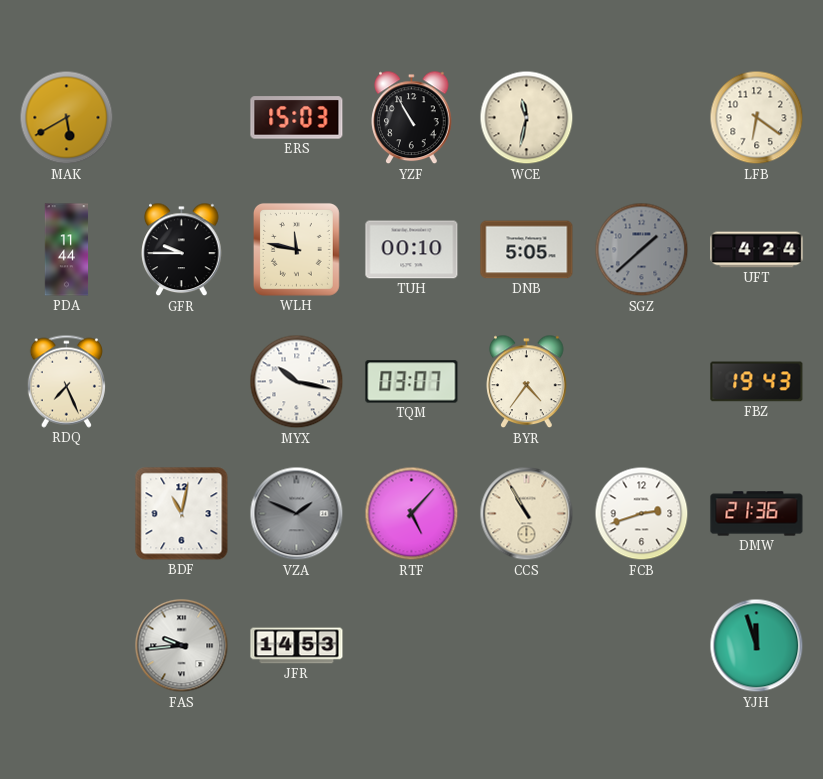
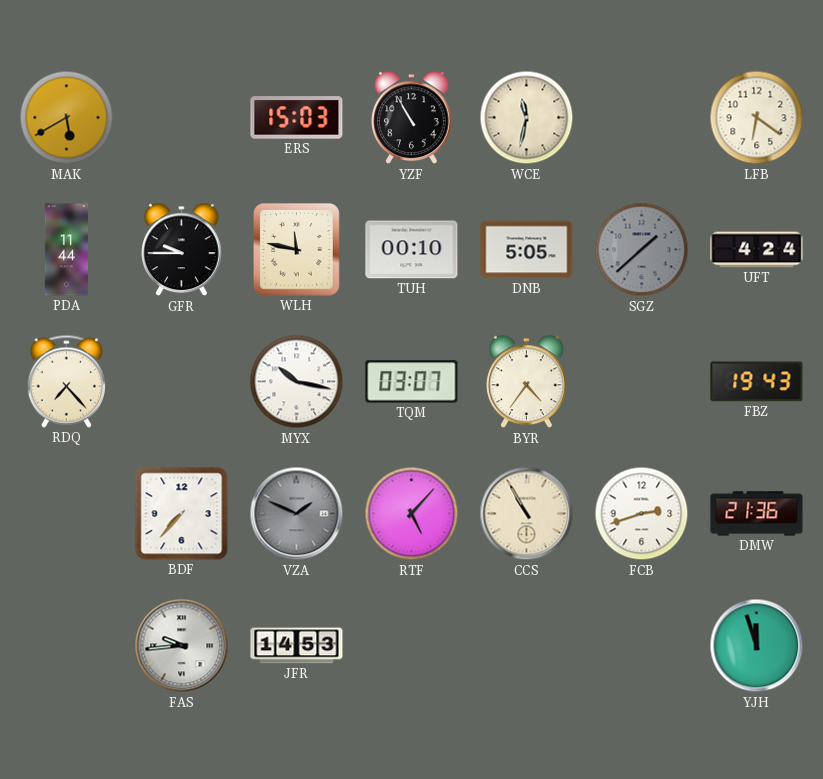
RDQ: 7:26 -> 7:23 (66, 381)
BDF: 11:02 -> 7:37 (182, 514)
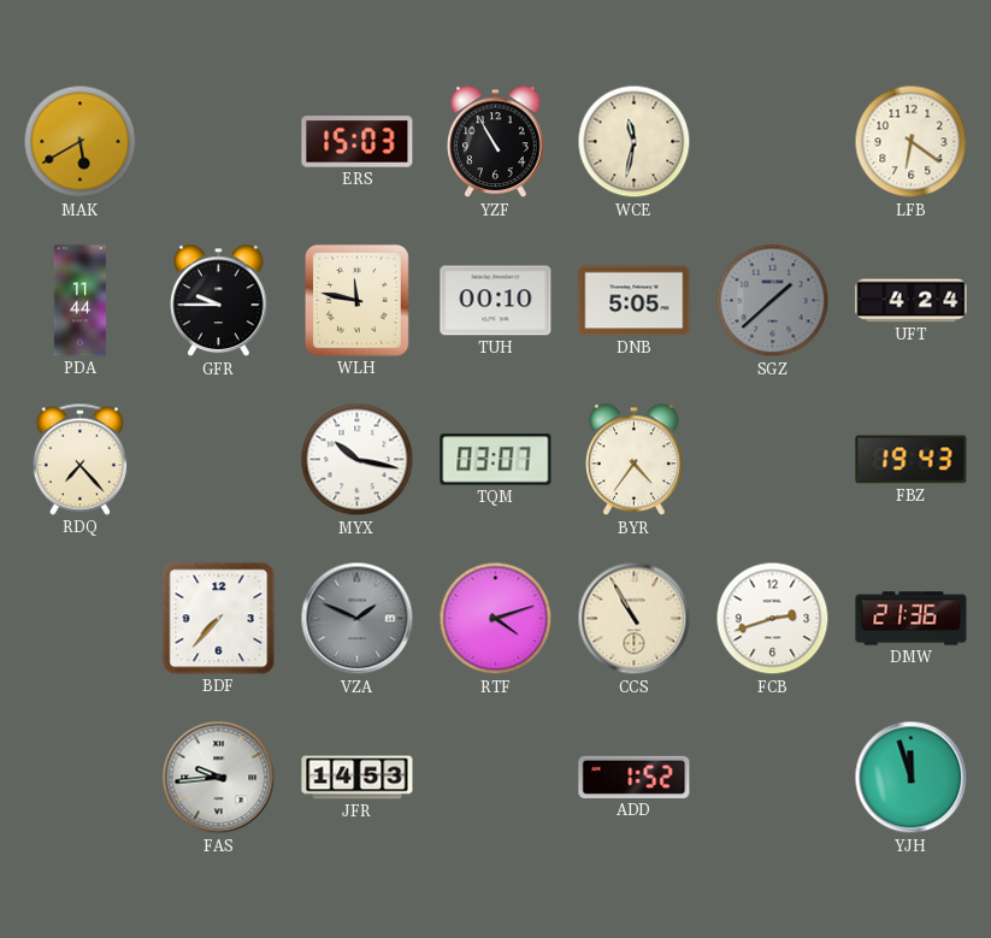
RTF: 5:07 -> 4:12 (496, 619)
ADD: none -> 1:52 (635, 777)
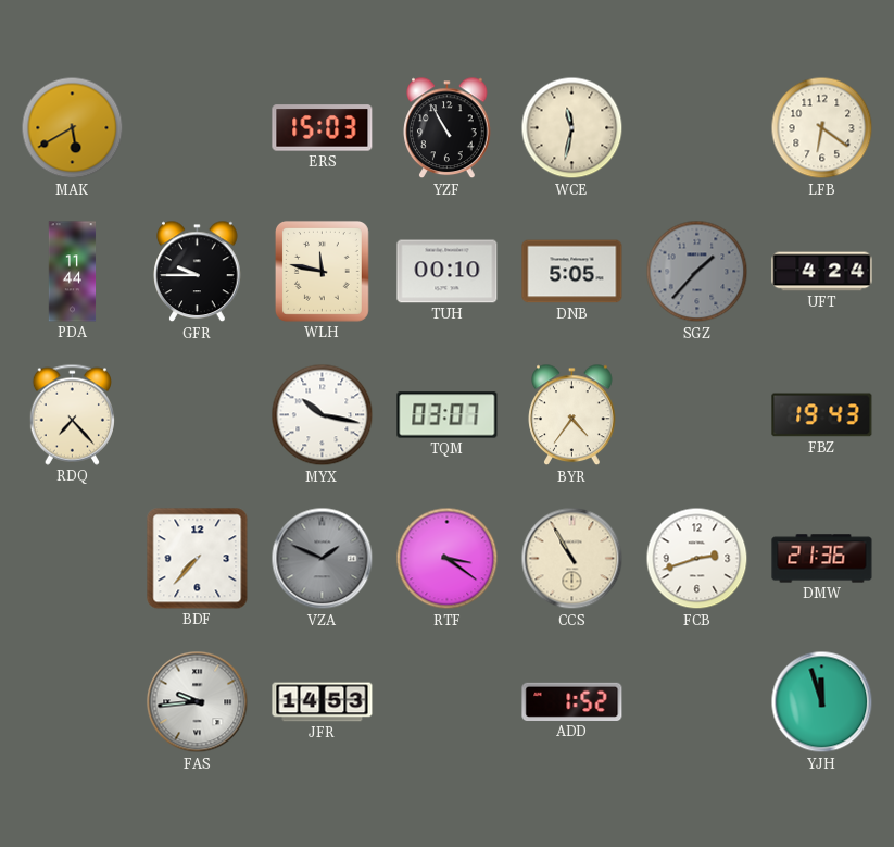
SGZ: 1:38 -> 1:37 (697, 272)
RTF: 4:12 -> 3:21 (448, 559)
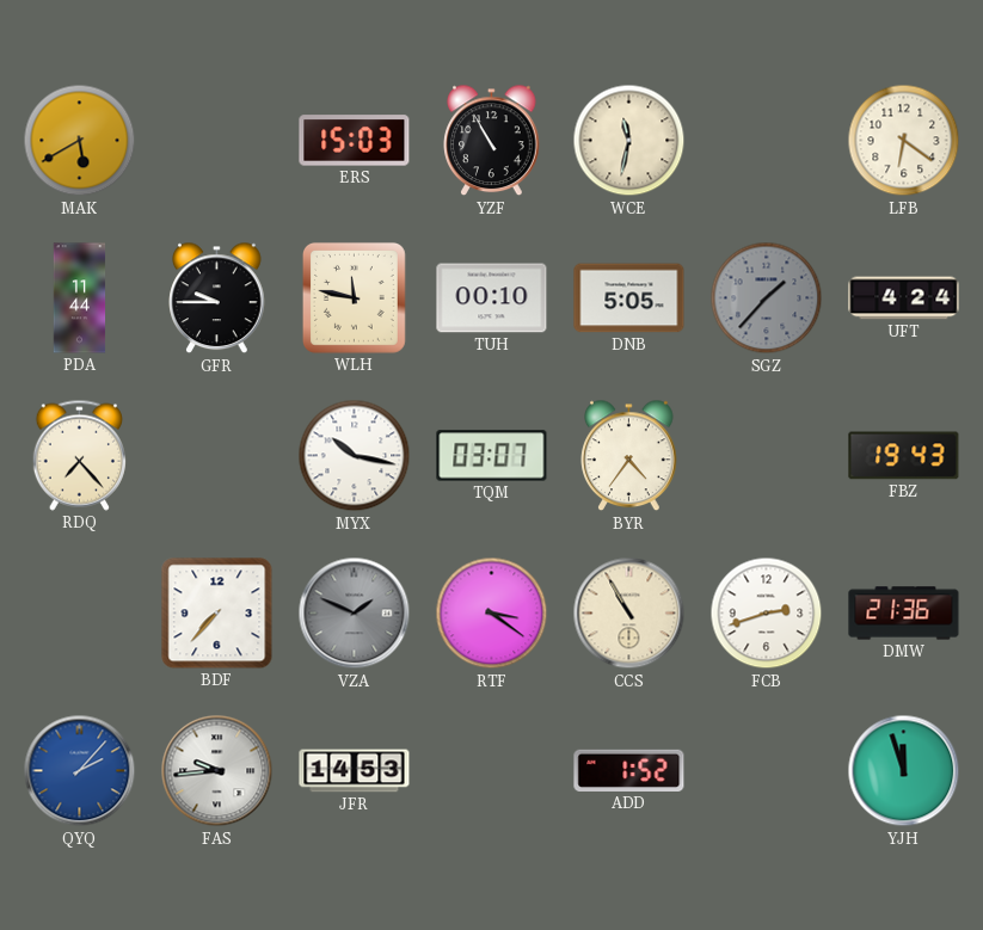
QYQ: none -> 2:07 (80, 771)
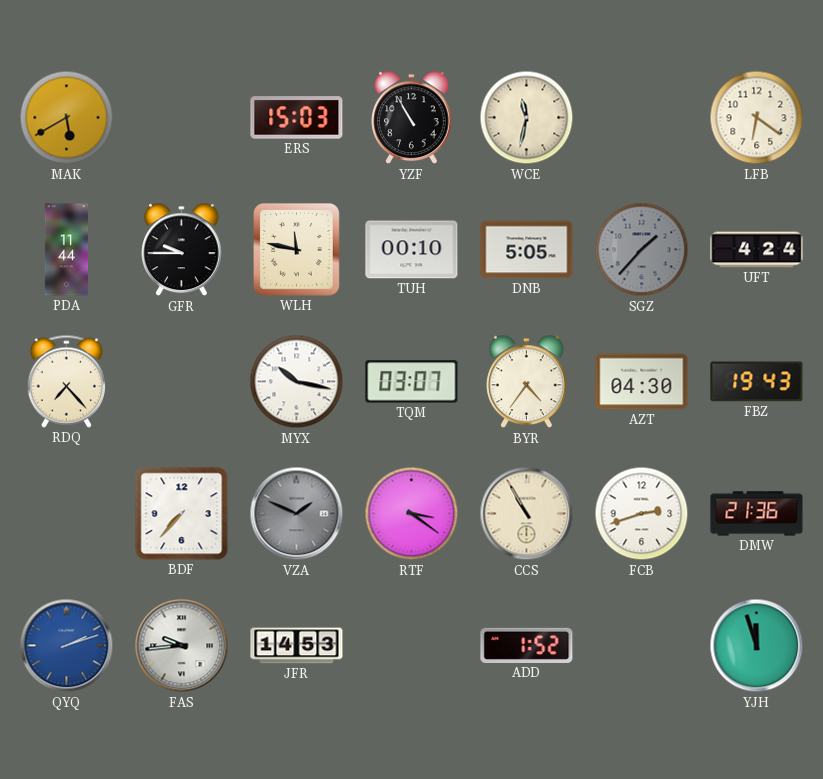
AZT: none -> 04:30 (642, 382)
QYQ: 2:07 -> 2:12 (67, 646)
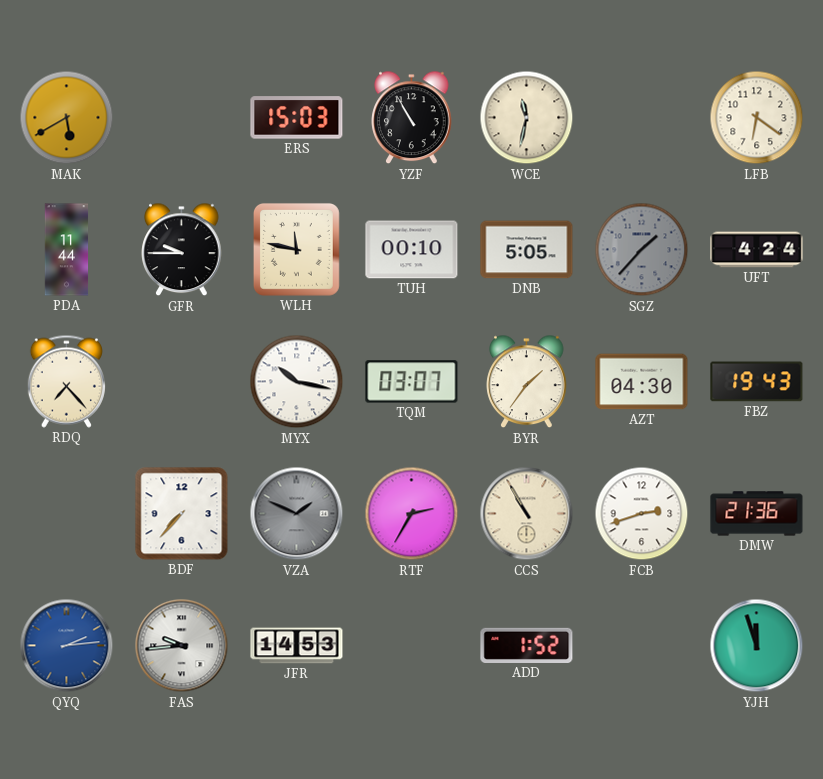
BYR: 4:36 -> 1:36 (527, 382)
RTF: 3:21 -> 2:35 (412, 514)
QYQ: 2:12 -> 2:14 (67, 646)
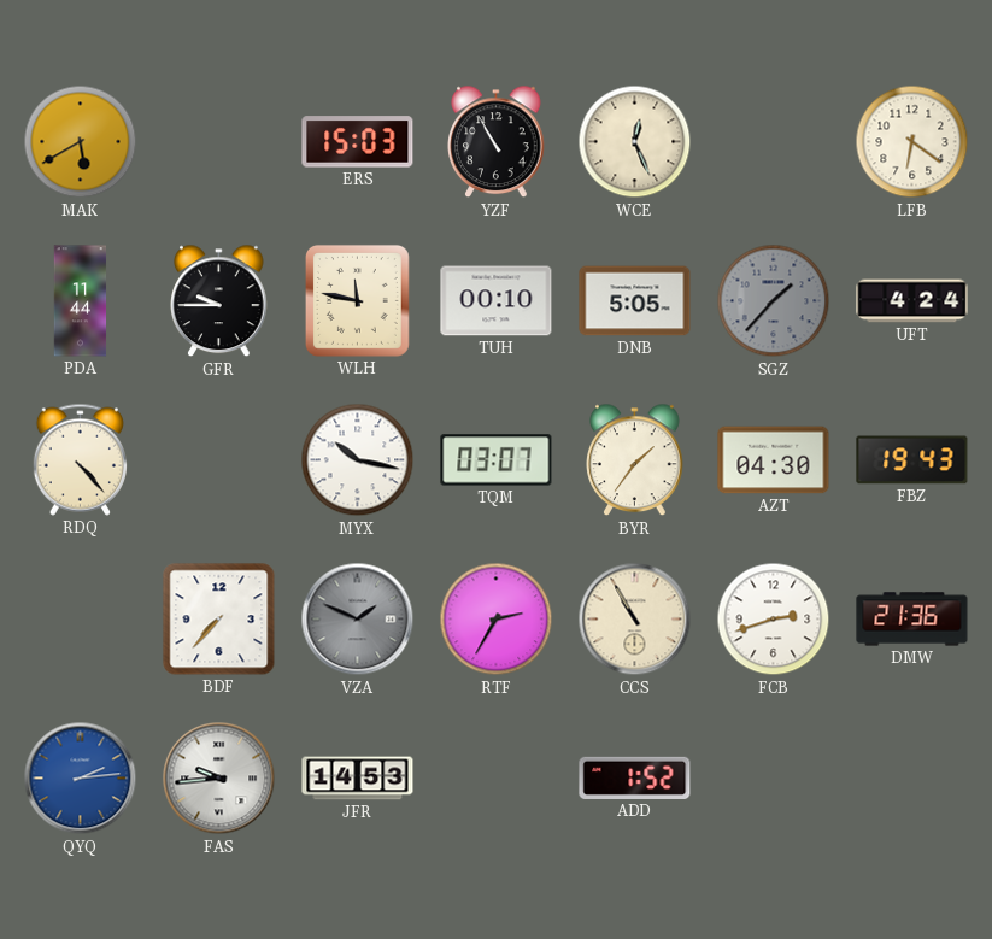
WCE: 11:32 -> 12:26 (635, 142)
RDQ: 7:23 -> 4:23 (80, 459)
YJH: 11:57 -> none (757, 646)
